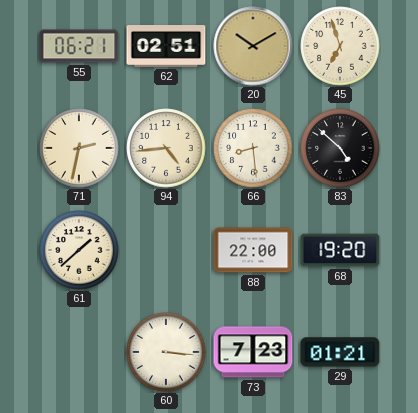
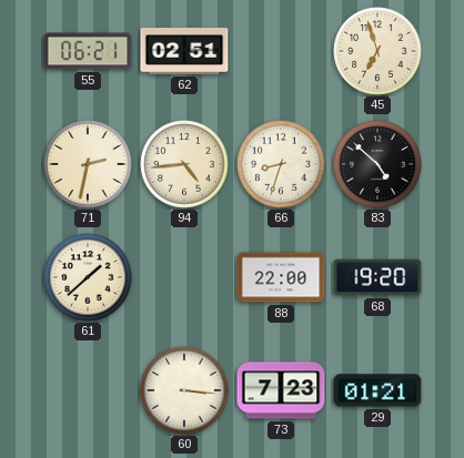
20: 10:10 -> none (253, 46)
66: 8:29 -> 8:33 (281, 164)
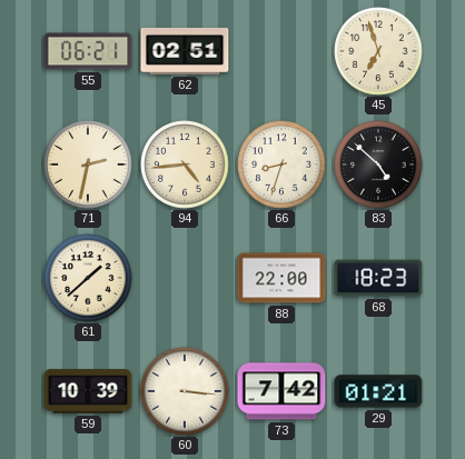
68: 19:20 -> 18:23 (378, 278)
59: none -> 10:39 (88, 391)
73: 7:23 -> 7:42 (281, 391)
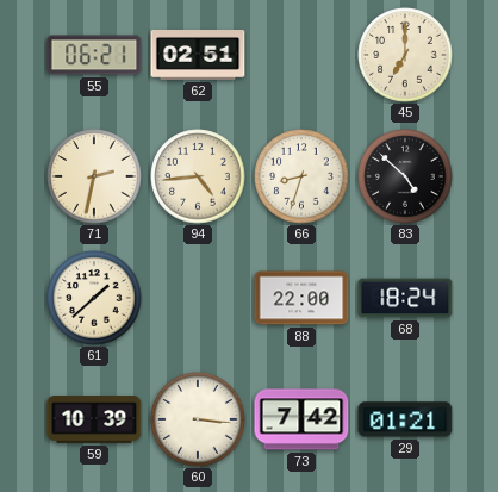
45: 6:57 -> 7:00 (405, 55)
68: 18:23 -> 18:24 (405, 298)
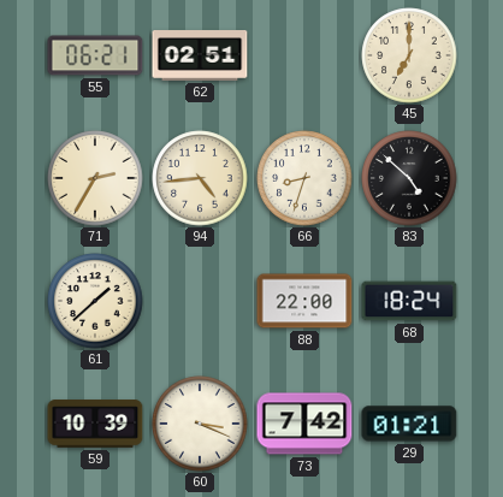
71: 2:32 -> 2:35 (95, 178)
60: 3:16 -> 3:19 (200, 424)
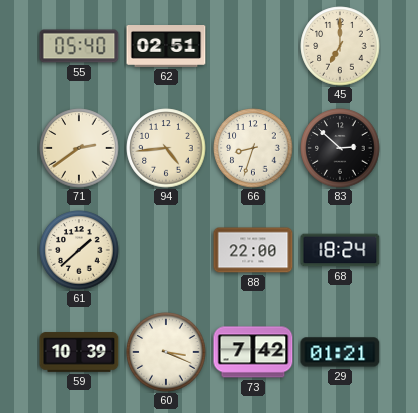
55: 06:21 -> 05:40 (79, 46)
71: 2:35 -> 2:39 (79, 148)
83: 4:52 -> 2:52 (340, 148)
